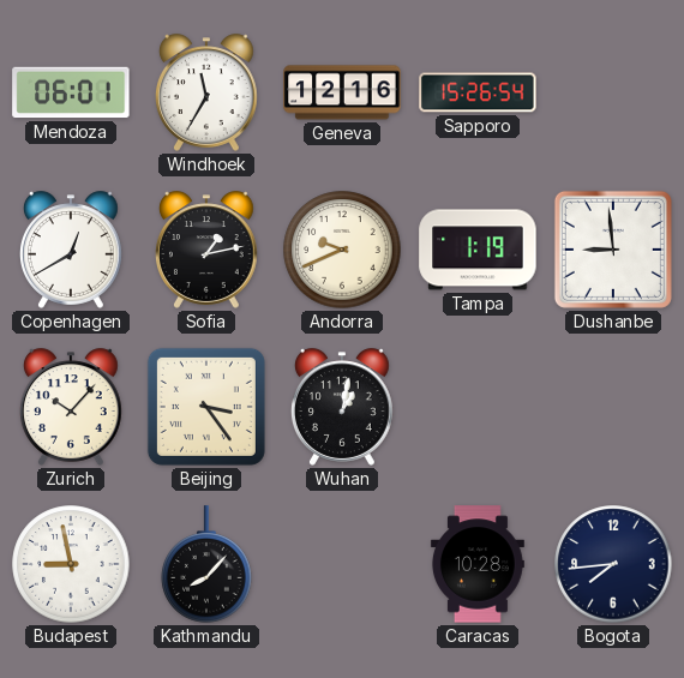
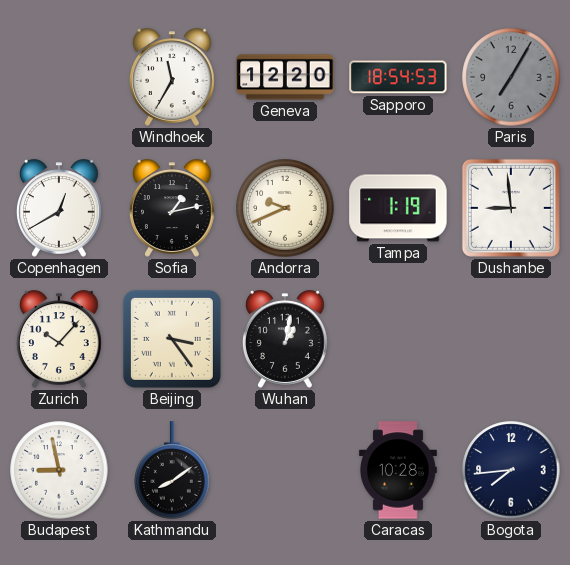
Mendoza: 06:01 -> none (71, 92)
Geneva: 12:16 -> 12:20 (285, 77)
Sapporo: 15:26 -> 18:54 (398, 77)
Paris: none -> 7:05 (511, 77)
Kathmandu: 8:07 -> 8:09 (172, 470)
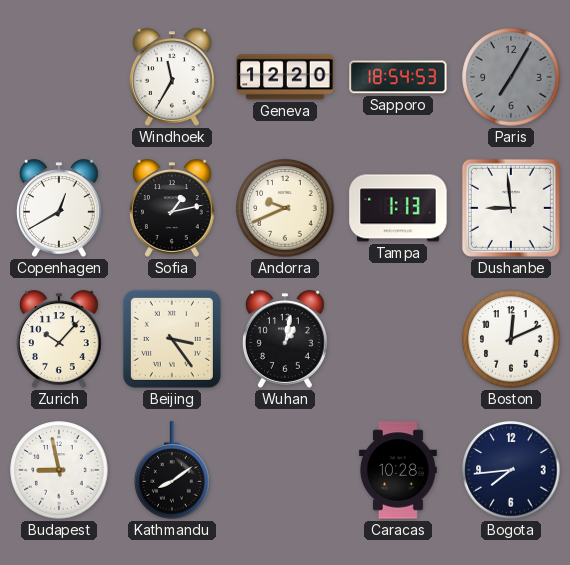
Tampa: 1:19 -> 1:13 (398, 208)
Boston: none -> 12:11 (511, 339)
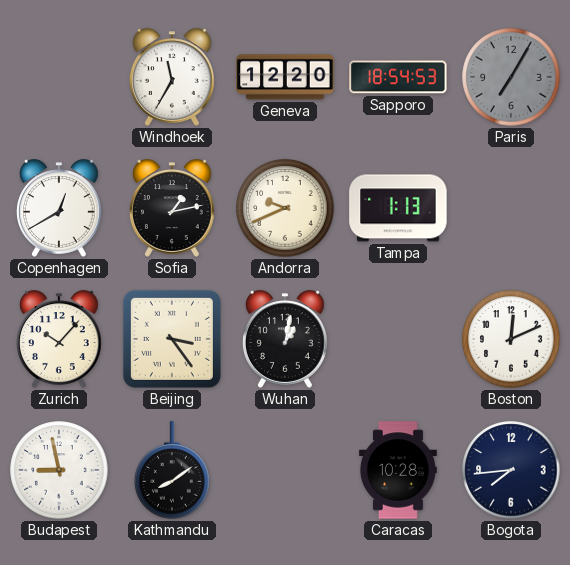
Dushanbe: 8:59 -> none (511, 208)
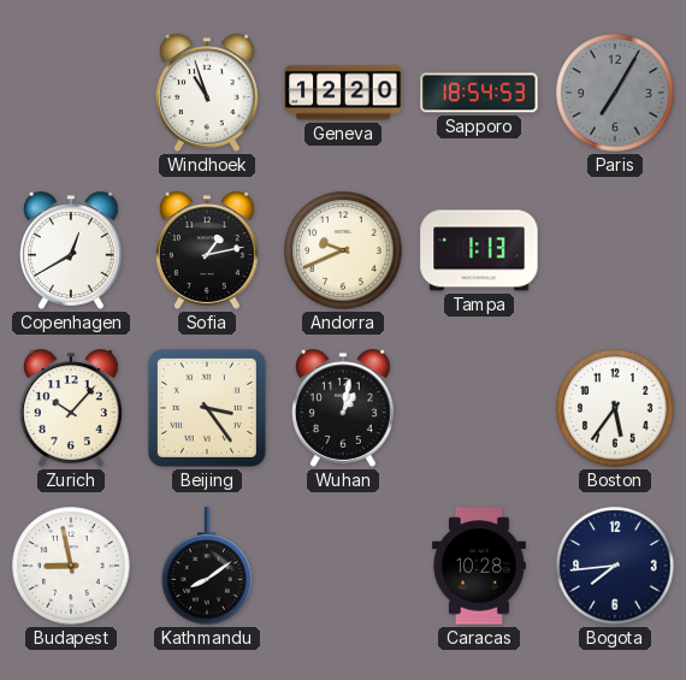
Windhoek: 11:35 -> 10:57 (208, 93)
Boston: 12:11 -> 5:36 (615, 408)
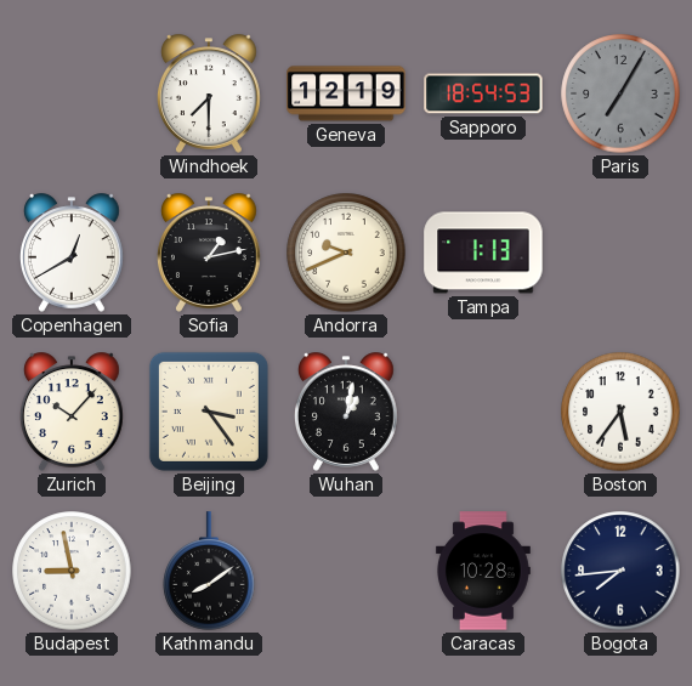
Windhoek: 10:57 -> 7:30 (210, 93)
Geneva: 12:20 -> 12:19 (346, 93)
